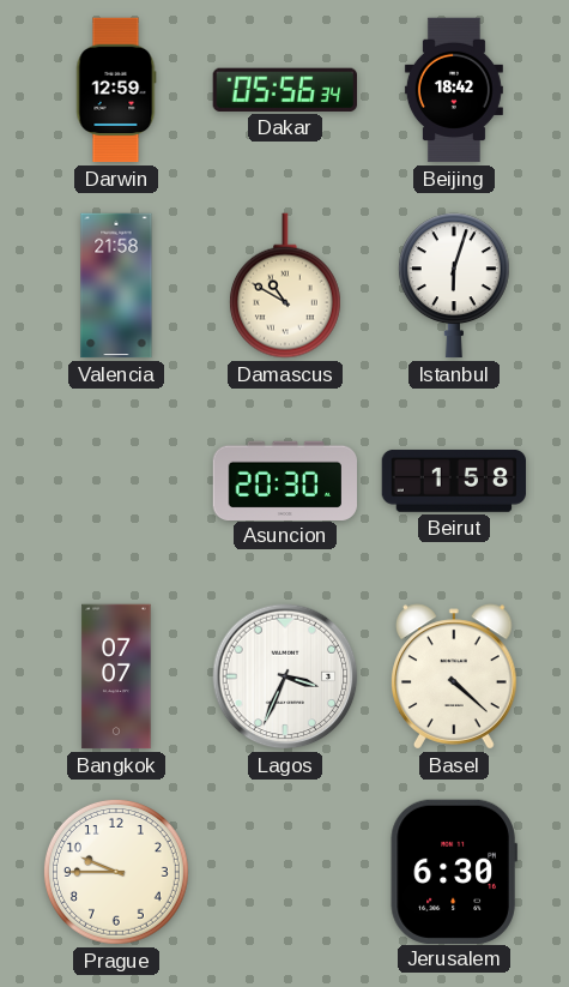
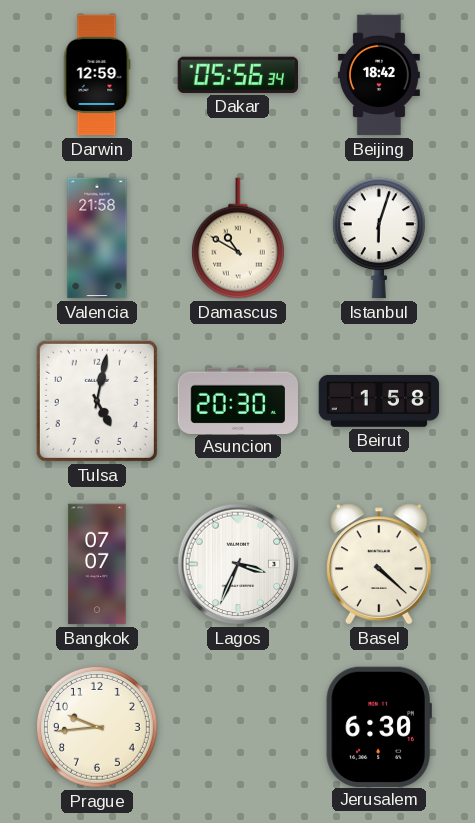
Tulsa: none -> 5:02 (97, 401)
Prague: 9:45 -> 9:44 (97, 727)
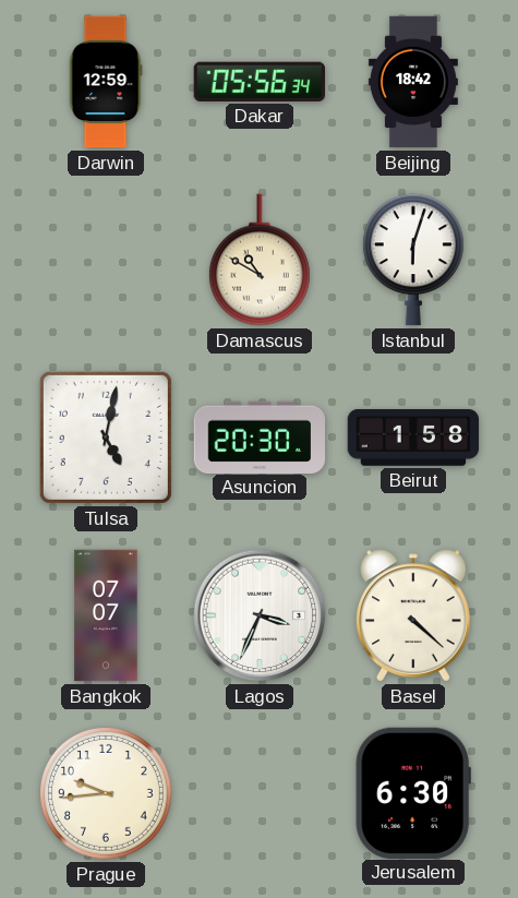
Valencia: 21:58 -> none (97, 238)
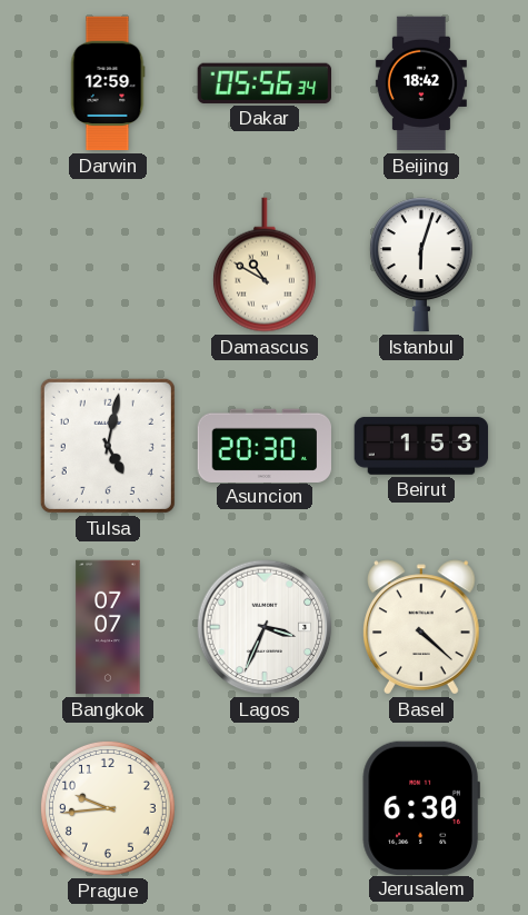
Beirut: 1:58 -> 1:53 (421, 446)
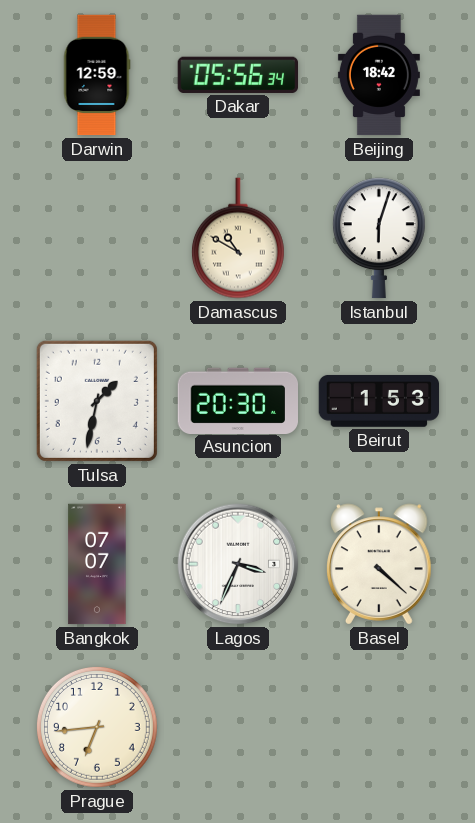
Tulsa: 5:02 -> 1:32 (97, 401)
Prague: 9:44 -> 6:44 (97, 727)
Jerusalem: 6:30 -> none (421, 807)
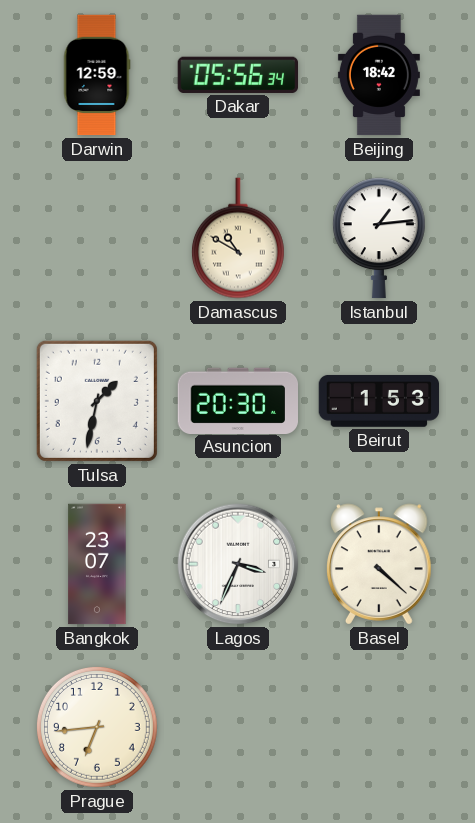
Istanbul: 6:03 -> 1:14 (379, 238)
Bangkok: 07:07 -> 23:07 (97, 564)
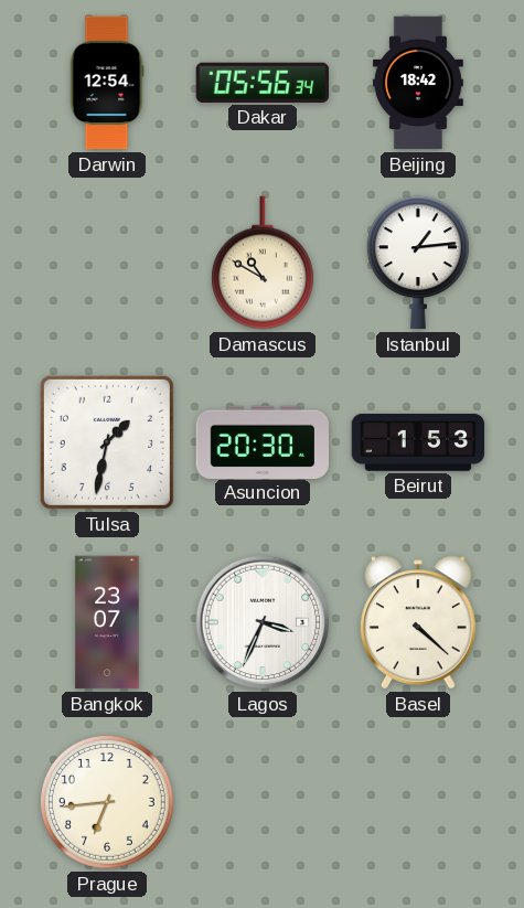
Darwin: 12:59 -> 12:54 (107, 83)
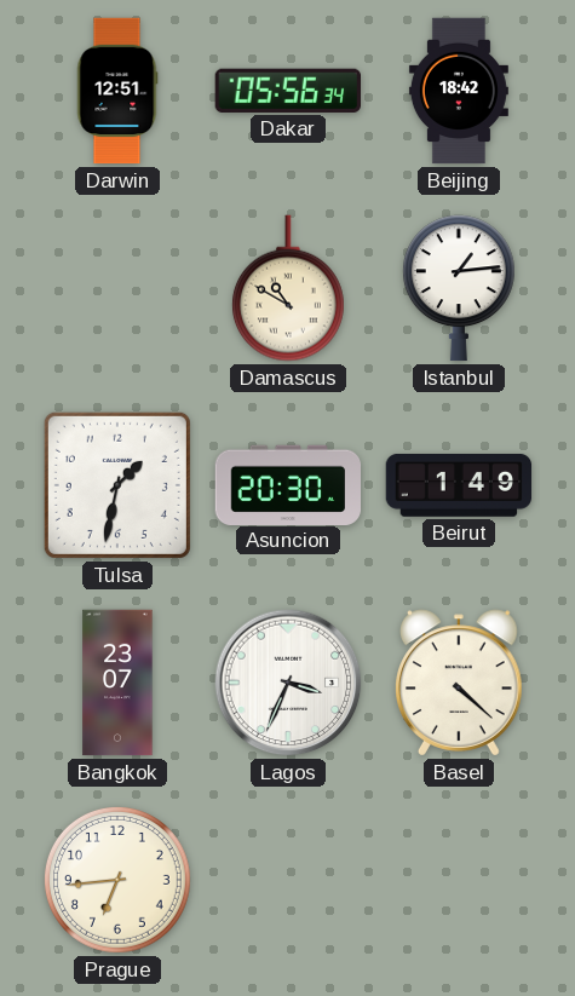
Darwin: 12:54 -> 12:51 (117, 91)
Beirut: 1:53 -> 1:49 (459, 485)
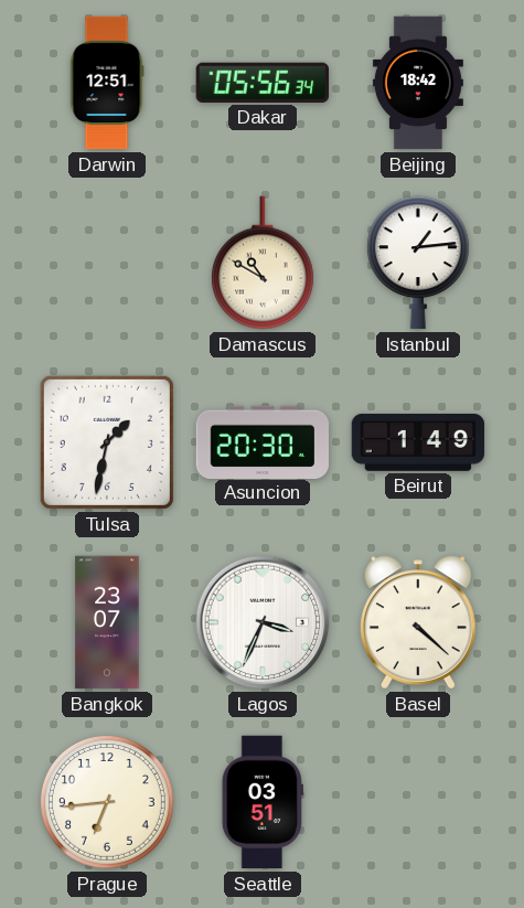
Seattle: none -> 03:51 (263, 802)
